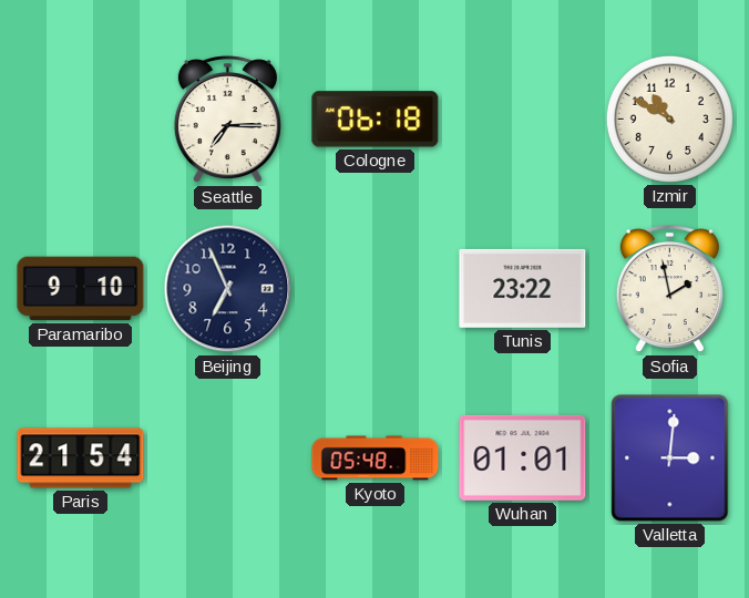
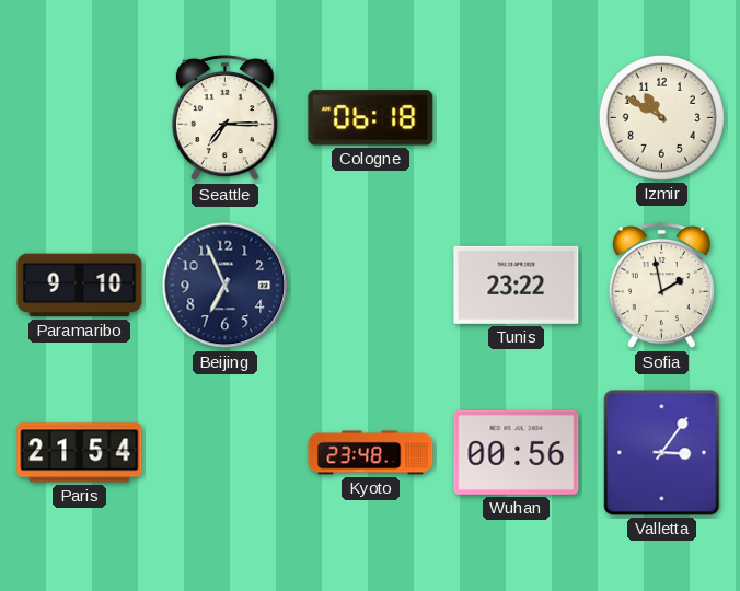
Kyoto: 05:48 -> 23:48 (371, 453)
Wuhan: 01:01 -> 00:56 (517, 452)
Valletta: 3:01 -> 3:06 (662, 453)
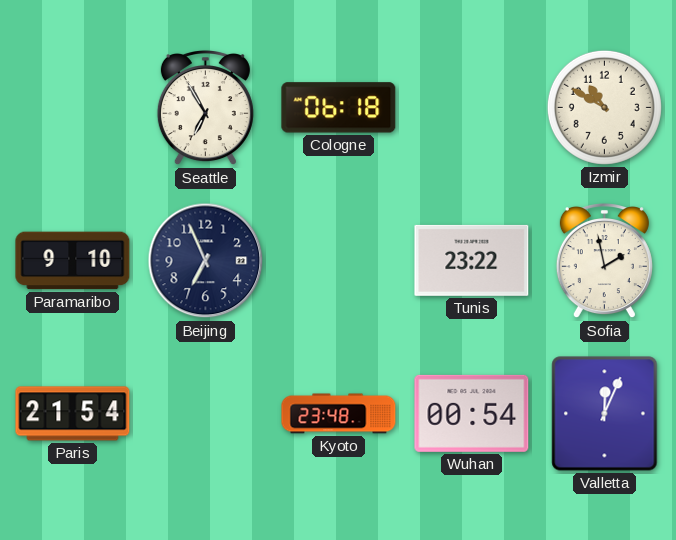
Seattle: 7:15 -> 6:55 (205, 109)
Wuhan: 00:56 -> 00:54 (472, 413)
Valletta: 3:06 -> 12:04 (605, 414)
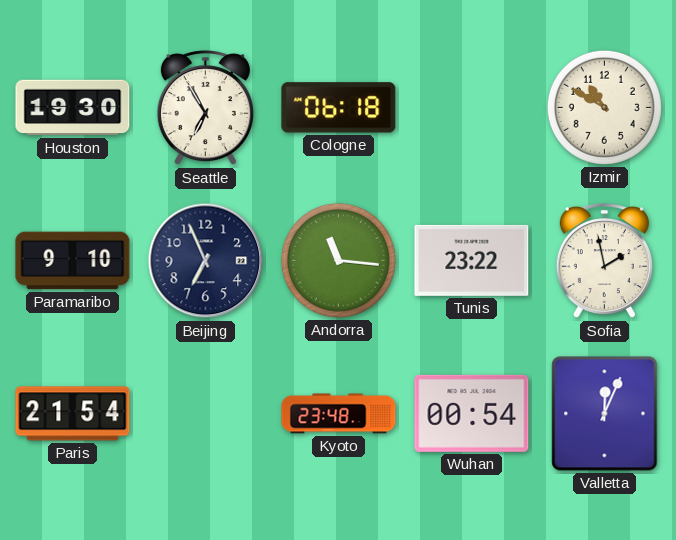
Houston: none -> 19:30 (73, 108)
Andorra: none -> 11:16 (338, 260)
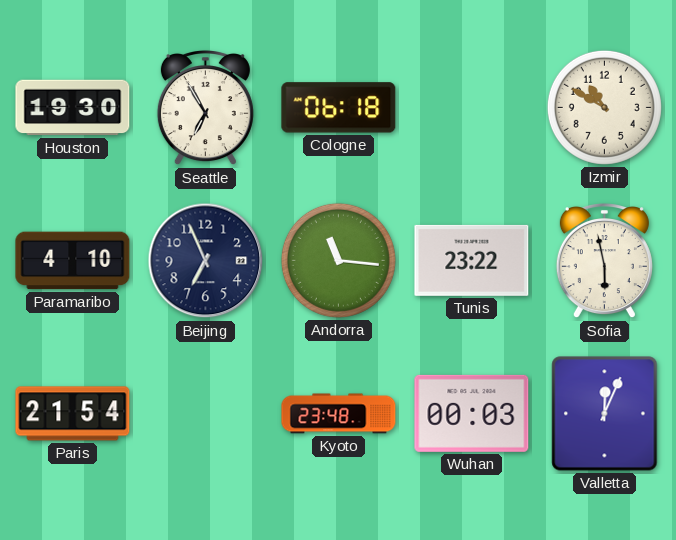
Paramaribo: 9:10 -> 4:10 (73, 261)
Sofia: 1:58 -> 5:58 (604, 262)
Wuhan: 00:54 -> 00:03 (472, 413)
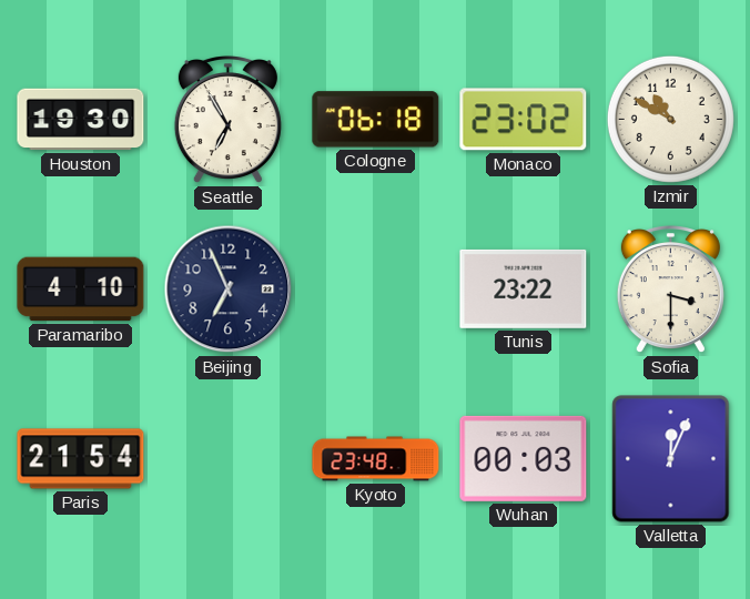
Monaco: none -> 23:02 (524, 120)
Andorra: 11:16 -> none (338, 260)
Sofia: 5:58 -> 3:30 (670, 291)
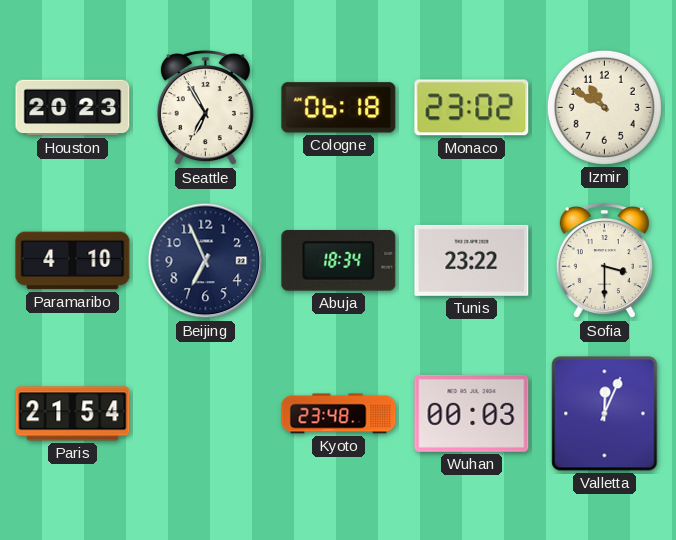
Houston: 19:30 -> 20:23 (73, 108)
Abuja: none -> 18:34 (339, 261)
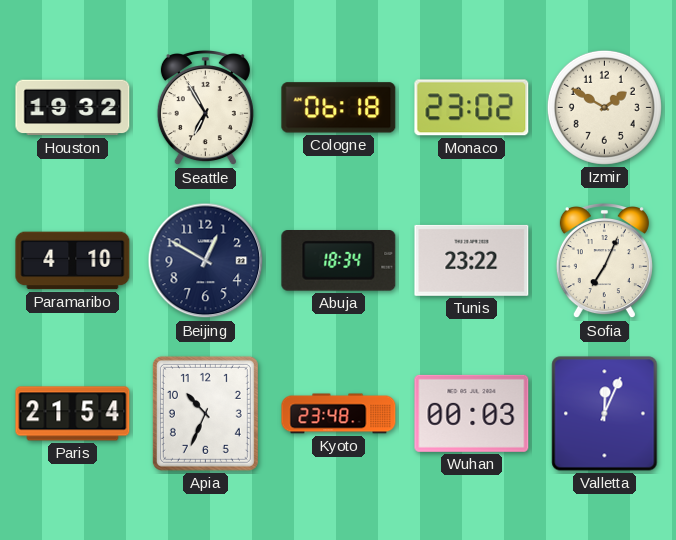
Houston: 20:23 -> 19:32 (73, 108)
Izmir: 10:50 -> 1:50 (604, 107)
Beijing: 6:56 -> 12:50 (206, 261)
Sofia: 3:30 -> 7:04 (604, 262)
Apia: none -> 10:34 (205, 413)
